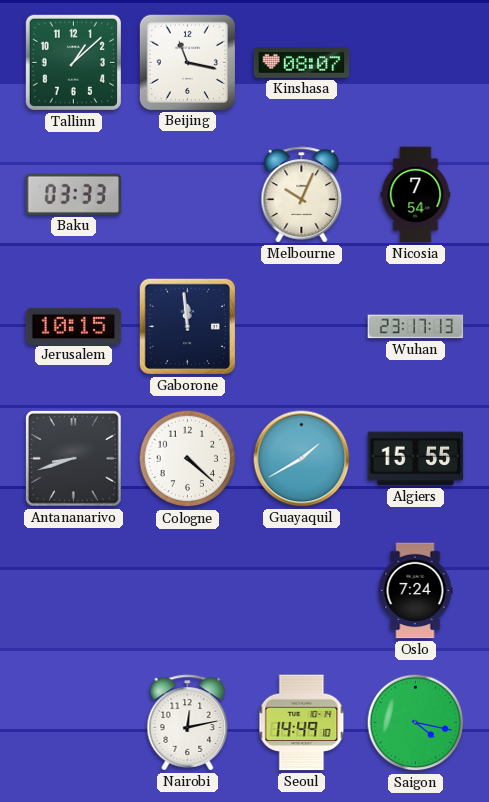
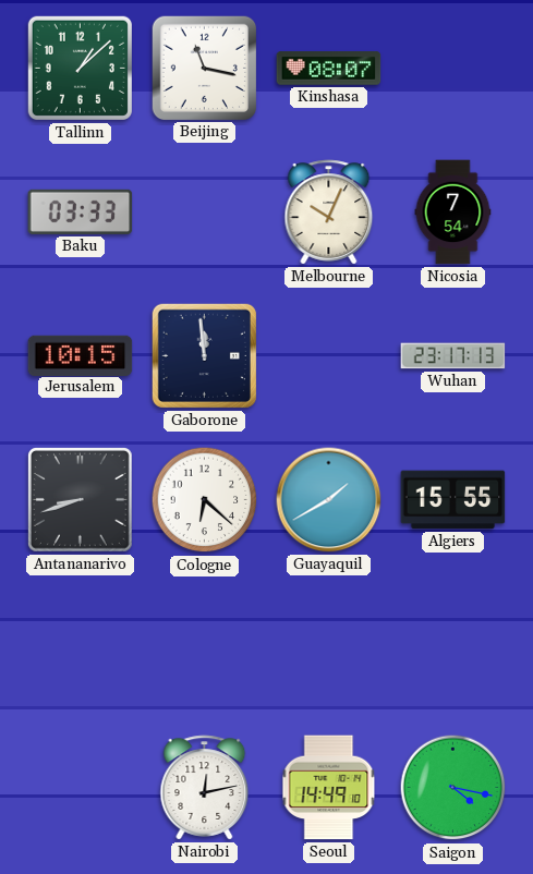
Cologne: 4:22 -> 6:22 (205, 500)
Oslo: 7:24 -> none (415, 591)
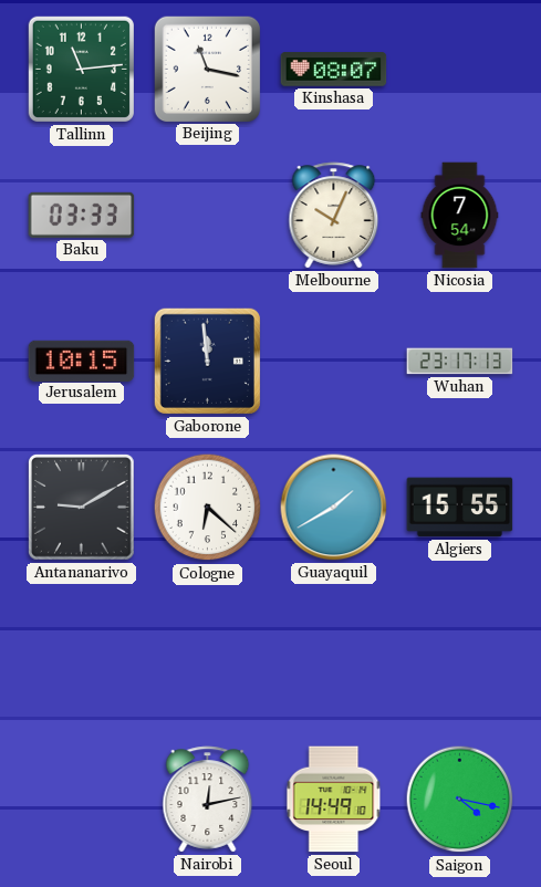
Tallinn: 1:08 -> 11:14 (81, 69)
Antananarivo: 8:42 -> 9:10 (82, 508)
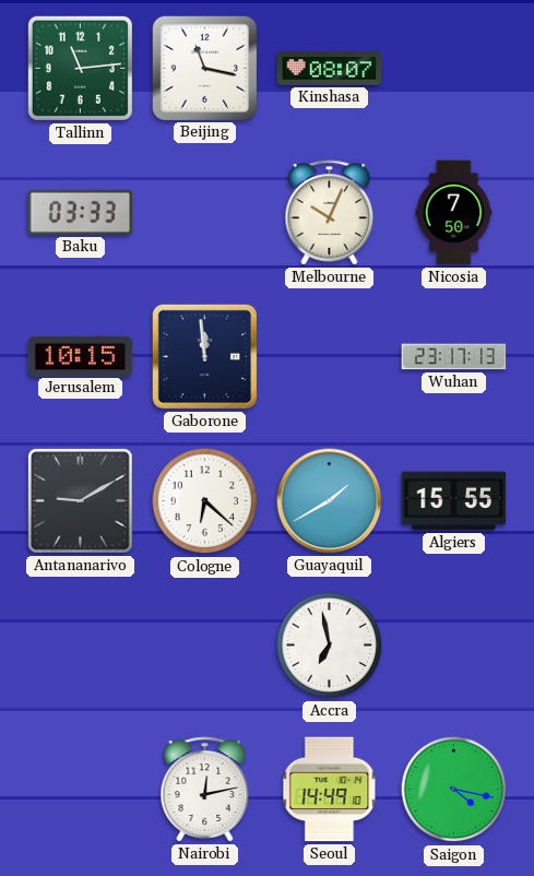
Nicosia: 7:54 -> 7:50 (454, 213)
Accra: none -> 6:58 (330, 646)
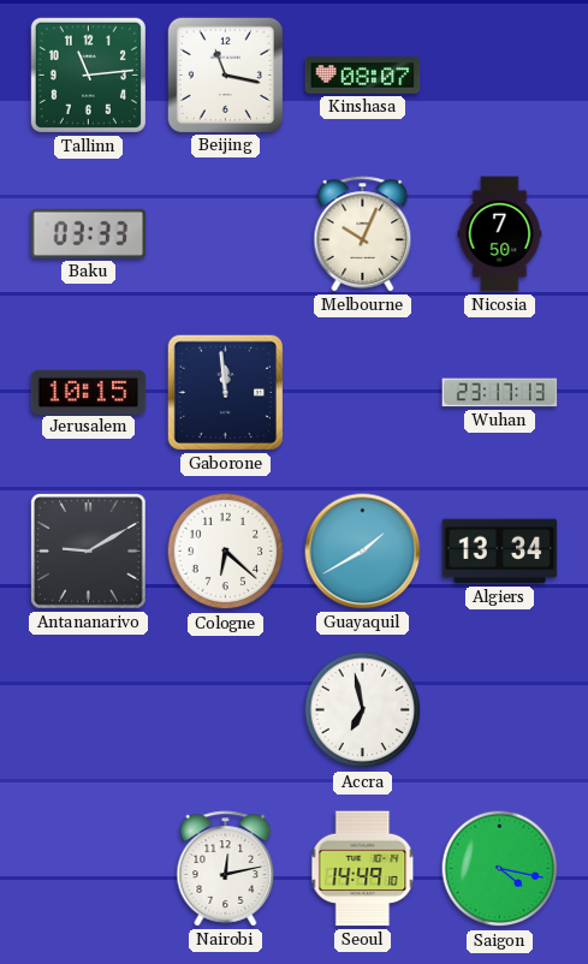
Algiers: 15:55 -> 13:34 (500, 552)
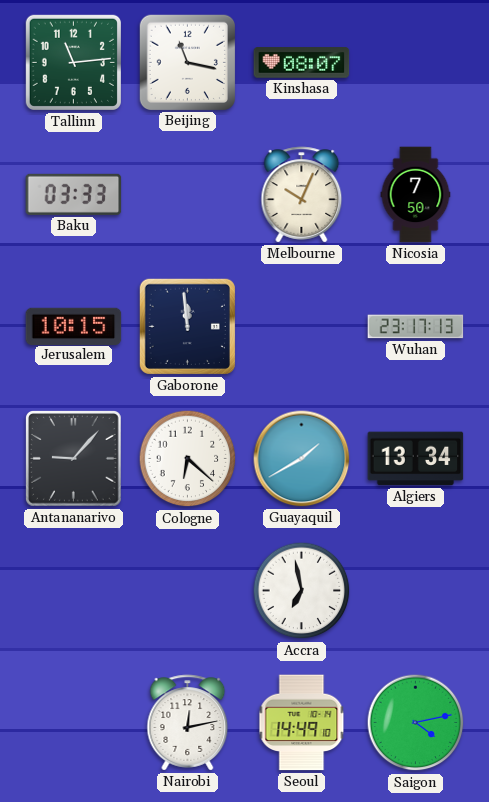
Antananarivo: 9:10 -> 9:07 (74, 459)
Saigon: 4:17 -> 4:13 (416, 723)
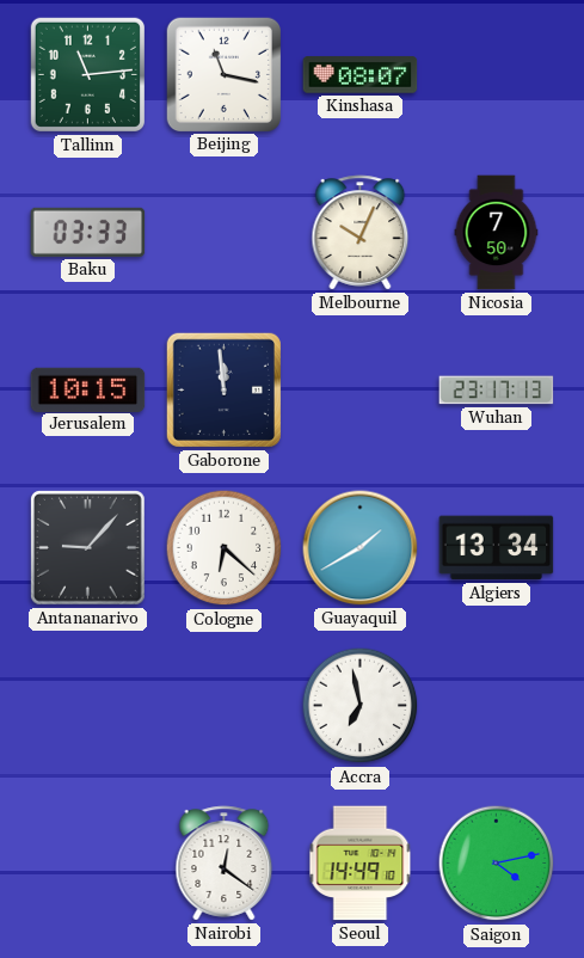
Nairobi: 12:13 -> 12:21 (225, 864)
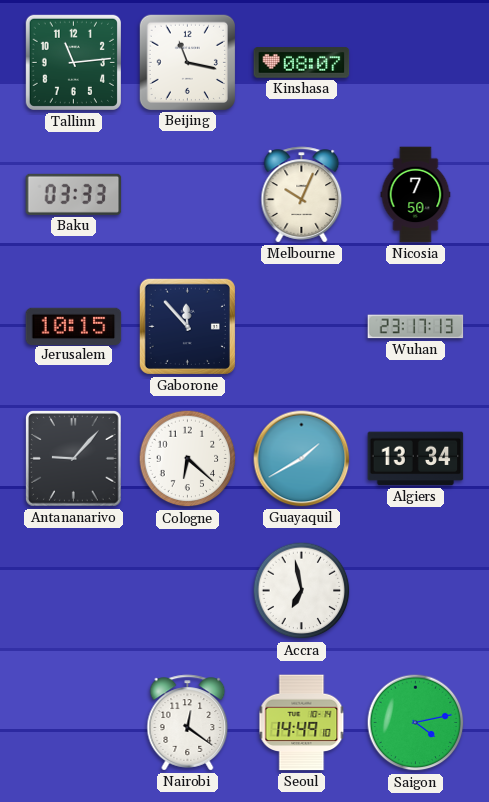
Gaborone: 11:59 -> 11:53 (187, 326)
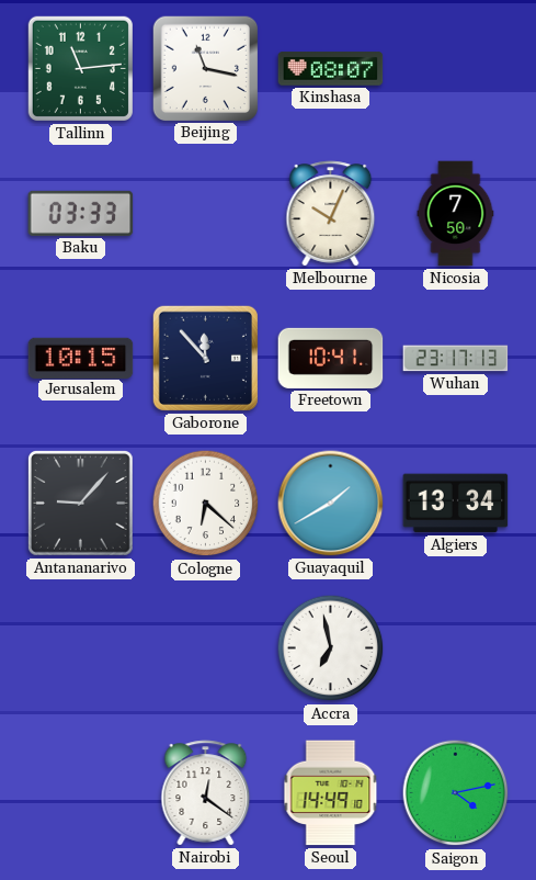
Freetown: none -> 10:41 (331, 358)
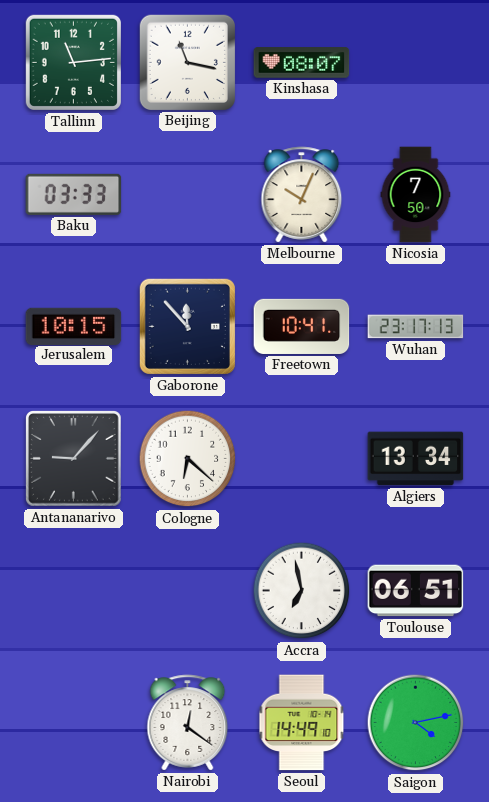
Guayaquil: 1:40 -> none (331, 504)
Toulouse: none -> 06:51 (416, 591)
